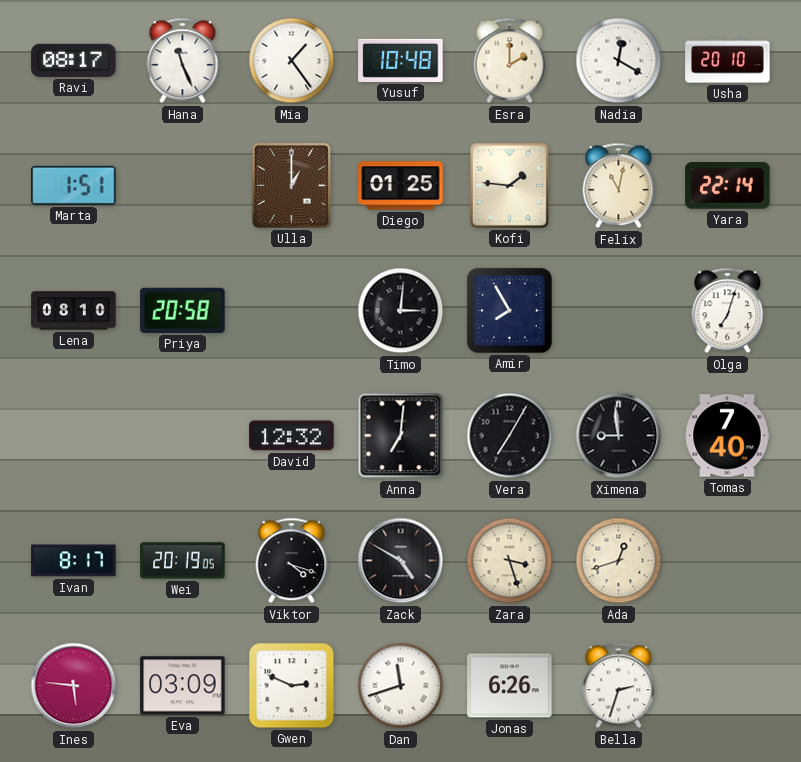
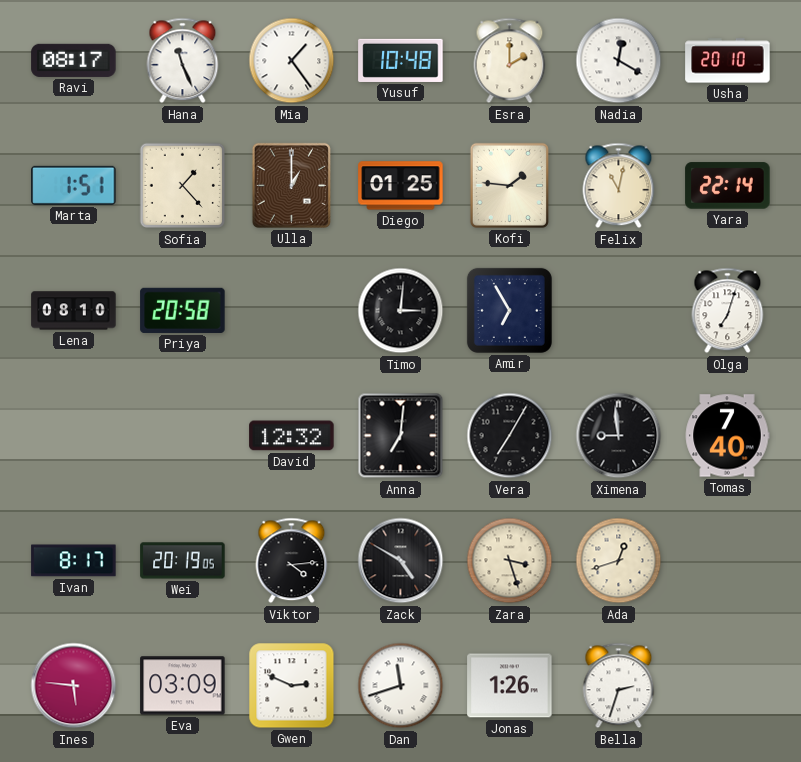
Sofia: none -> 1:23 (183, 186)
Amir: 7:55 -> 6:55 (509, 310)
Viktor: 4:18 -> 4:14 (292, 561)
Jonas: 6:26 -> 1:26 (510, 686)
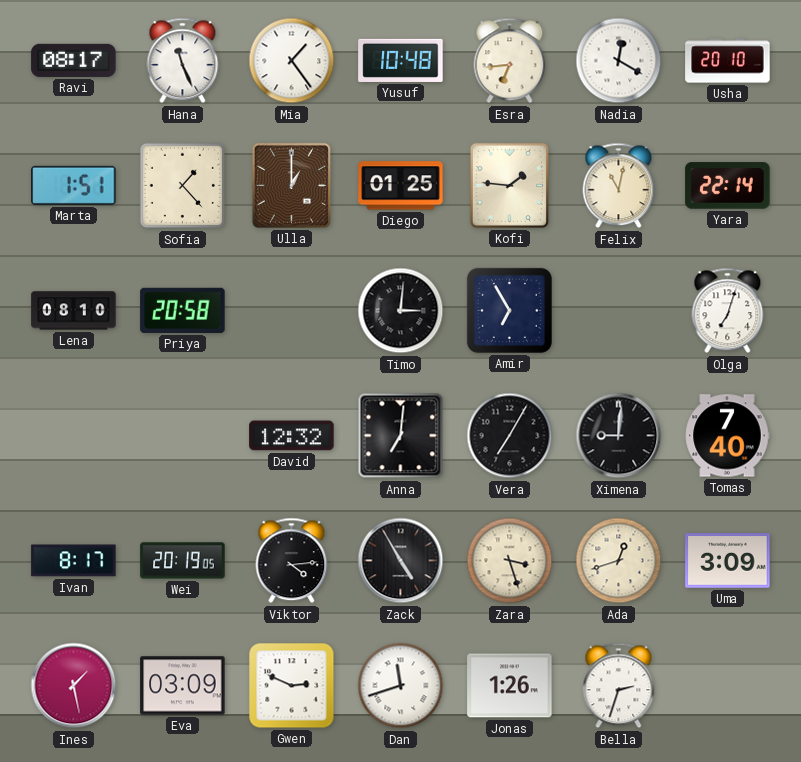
Esra: 2:00 -> 6:44 (510, 61)
Ximena: 8:59 -> 9:01 (619, 436)
Zack: 4:50 -> 4:55 (401, 561)
Uma: none -> 3:09 (728, 561)
Ines: 5:46 -> 1:28 (74, 686)
